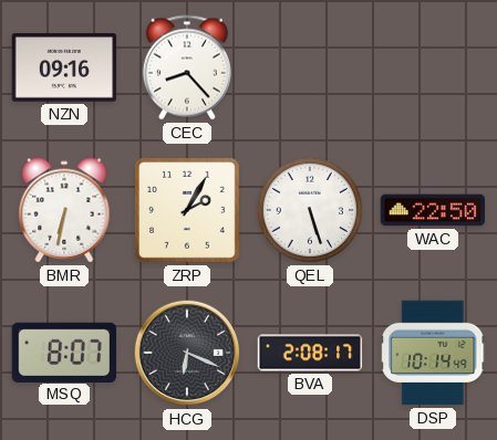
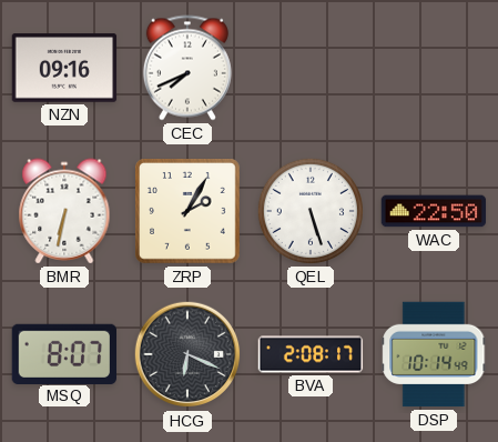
CEC: 8:23 -> 7:41 (187, 68)
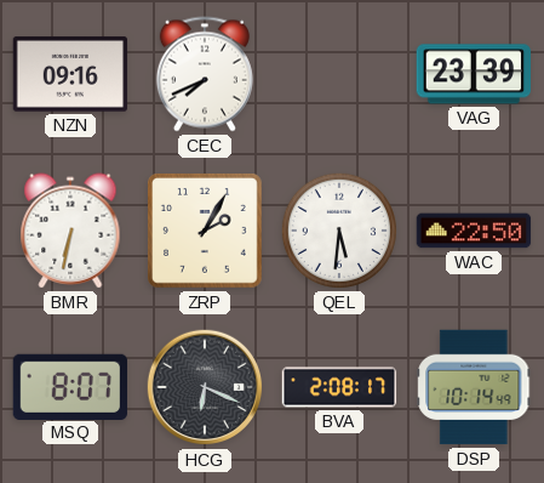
VAG: none -> 23:39 (474, 74)
QEL: 5:27 -> 5:31 (339, 231)
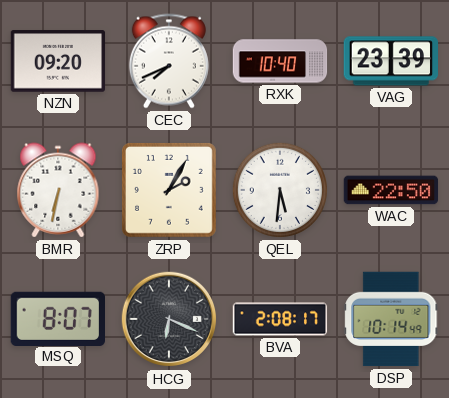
NZN: 09:16 -> 09:20 (58, 61)
RXK: none -> 10:40 (280, 61)
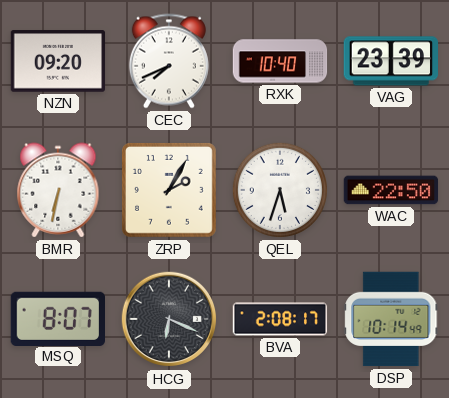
QEL: 5:31 -> 5:33 (280, 190)
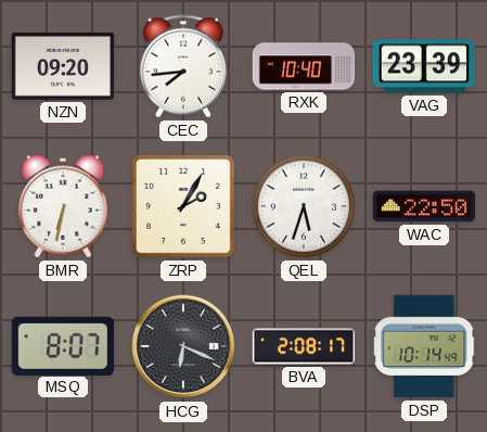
CEC: 7:41 -> 7:44 (183, 66)
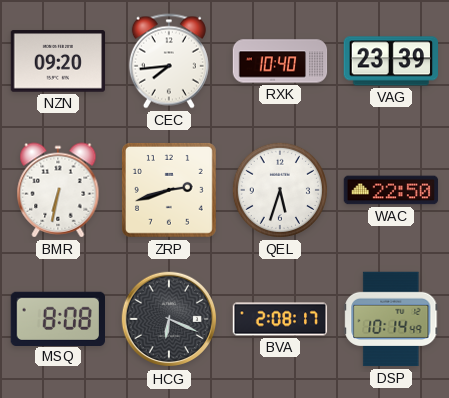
ZRP: 2:05 -> 2:42 (170, 191)
MSQ: 8:07 -> 8:08 (57, 318)
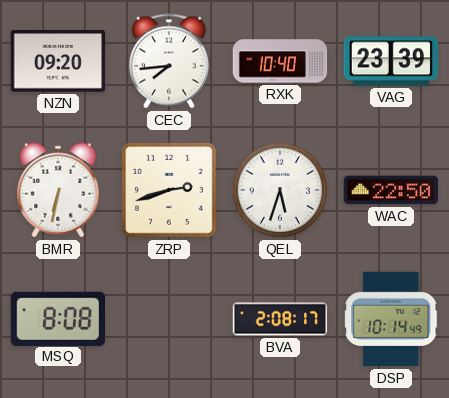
HCG: 6:19 -> none (169, 319)
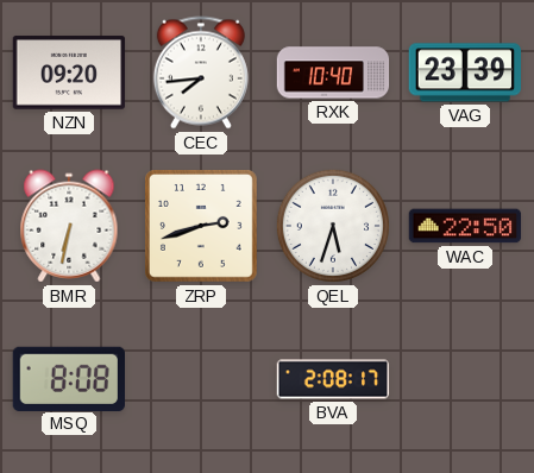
DSP: 10:14 -> none (391, 319)
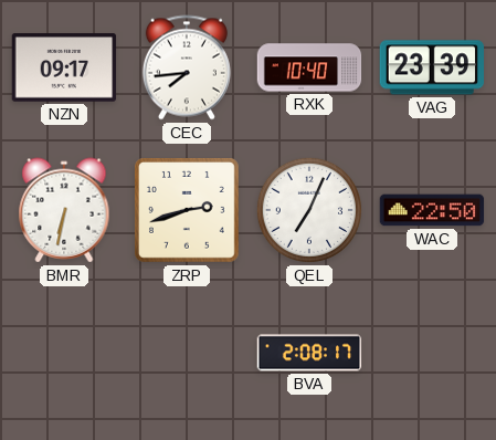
NZN: 09:20 -> 09:17 (64, 67)
QEL: 5:33 -> 7:04 (309, 210)
MSQ: 8:08 -> none (68, 378)
